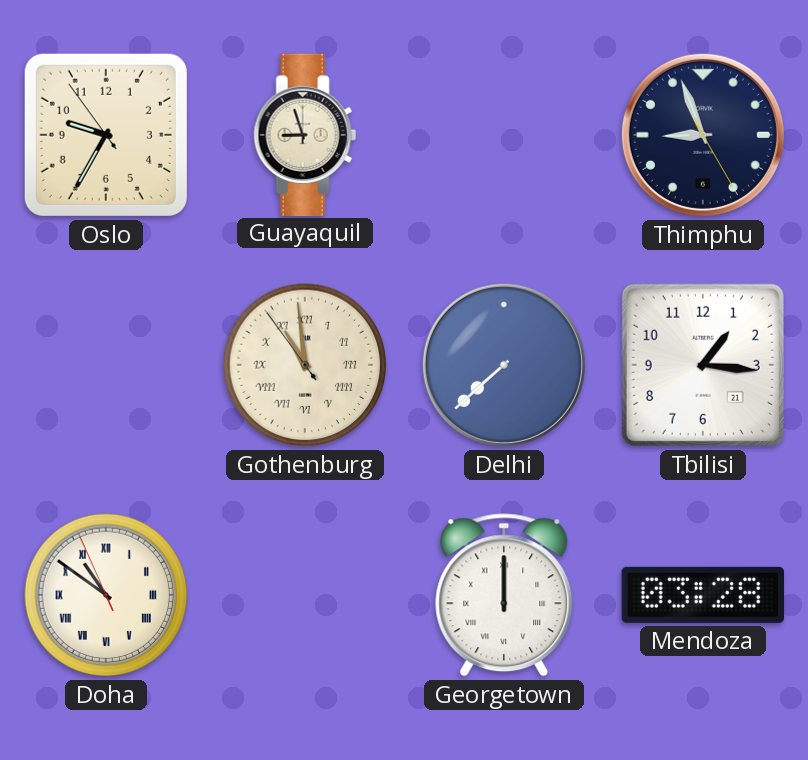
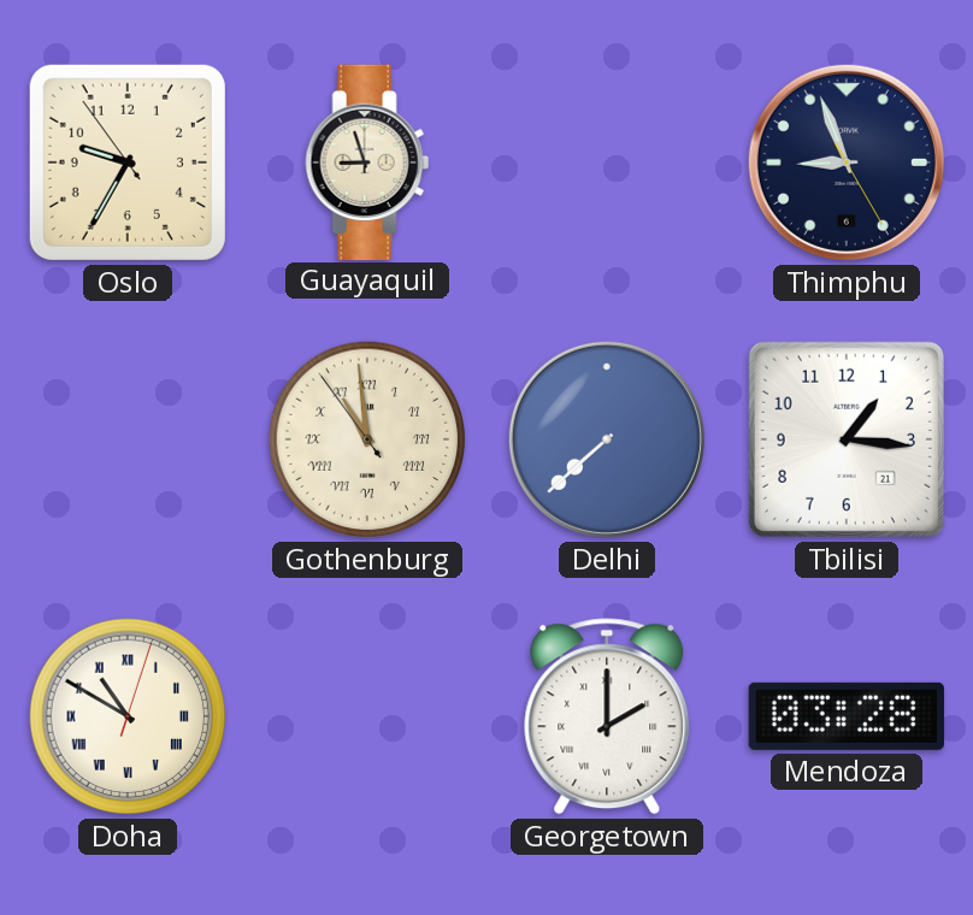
Doha: 10:50:56 -> 10:50:03 (128, 716)
Georgetown: 12:00 -> 2:00 (607, 716)
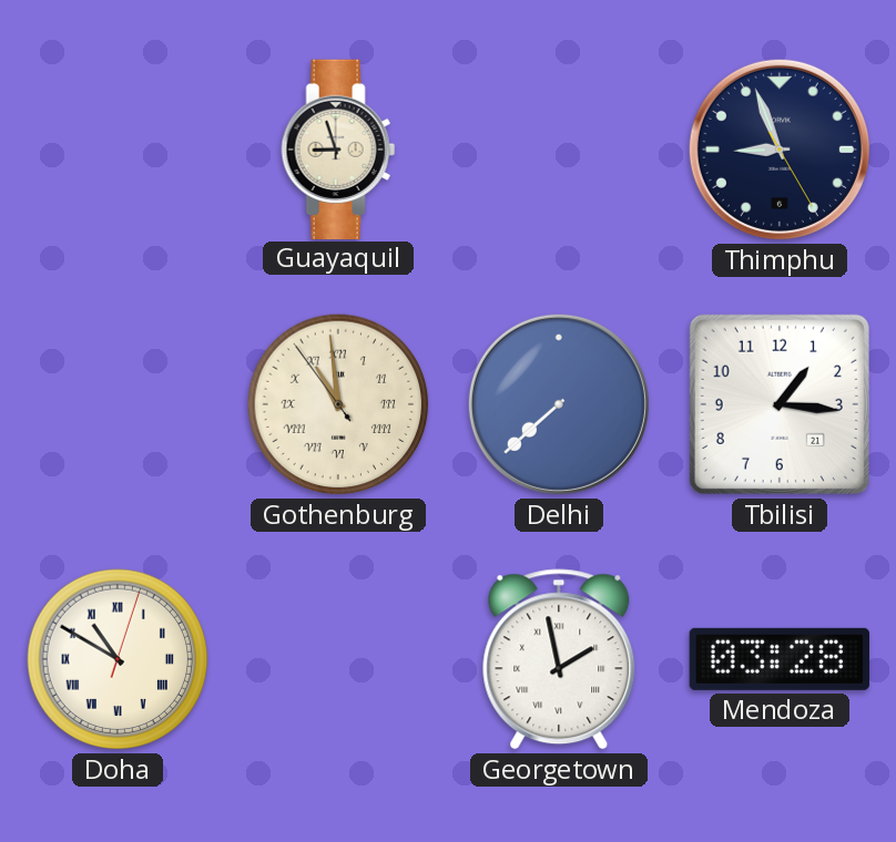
Oslo: 9:34 -> none (128, 163)
Georgetown: 2:00 -> 1:58 (559, 659)
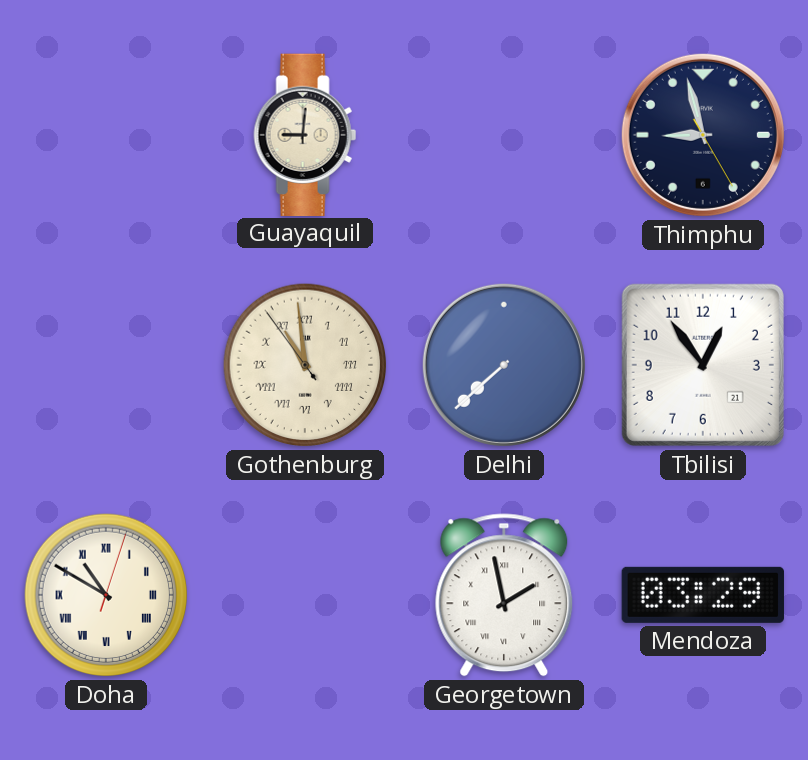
Guayaquil: 8:57 -> 9:01 (305, 134)
Thimphu: 8:56 -> 8:57 (703, 135)
Tbilisi: 1:16 -> 12:54 (703, 365)
Mendoza: 03:28 -> 03:29 (702, 595)
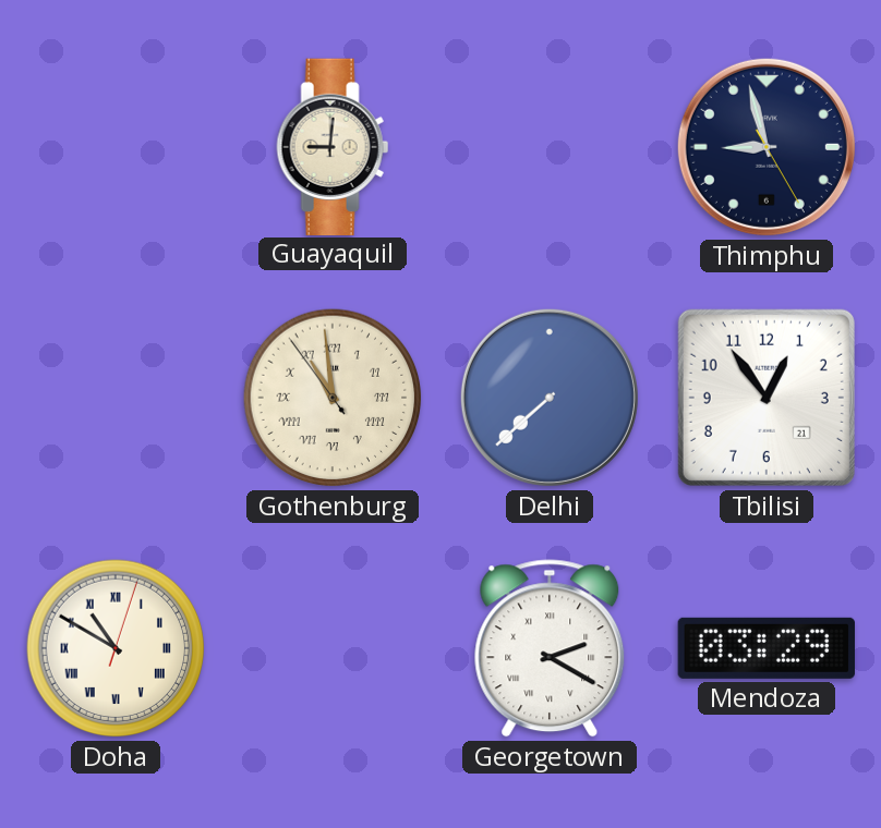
Georgetown: 1:58 -> 2:20 (550, 648)
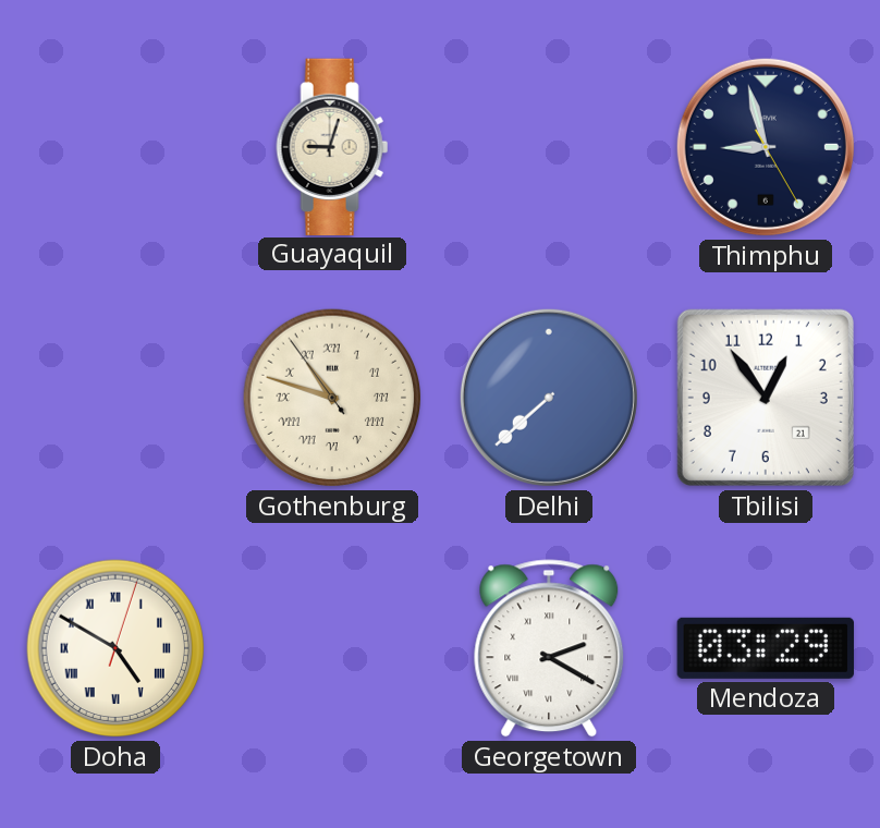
Guayaquil: 9:01 -> 9:03 (332, 146)
Gothenburg: 10:58 -> 10:47 (332, 398)
Doha: 10:50 -> 4:50 (115, 648)
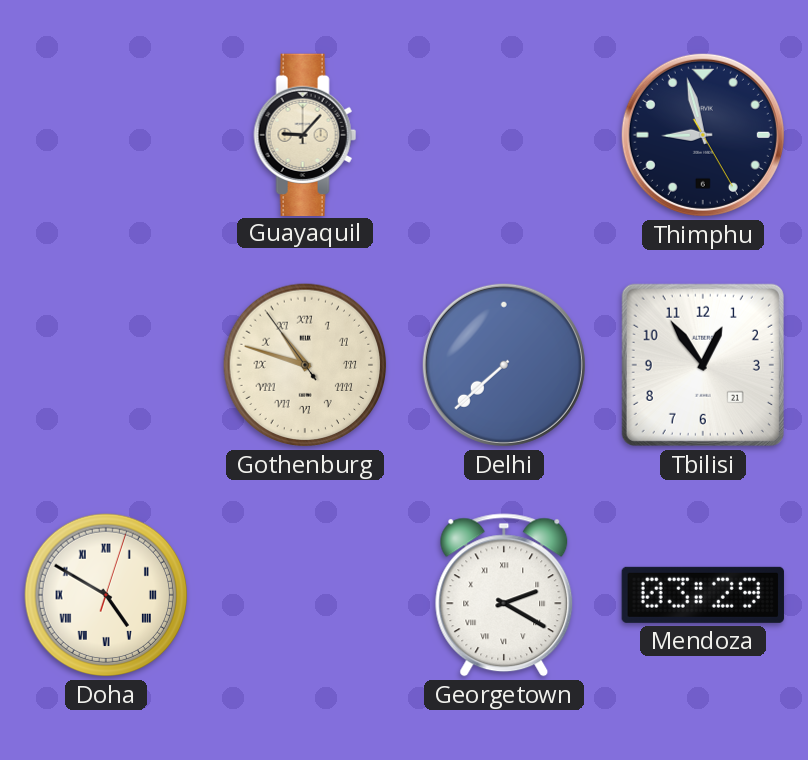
Guayaquil: 9:03 -> 9:07 (305, 134)
